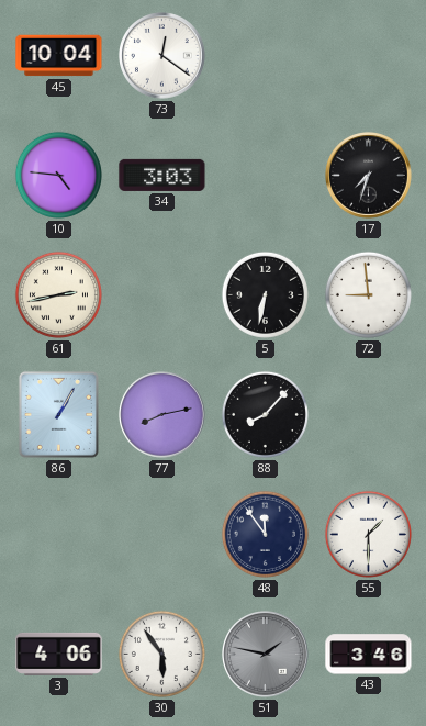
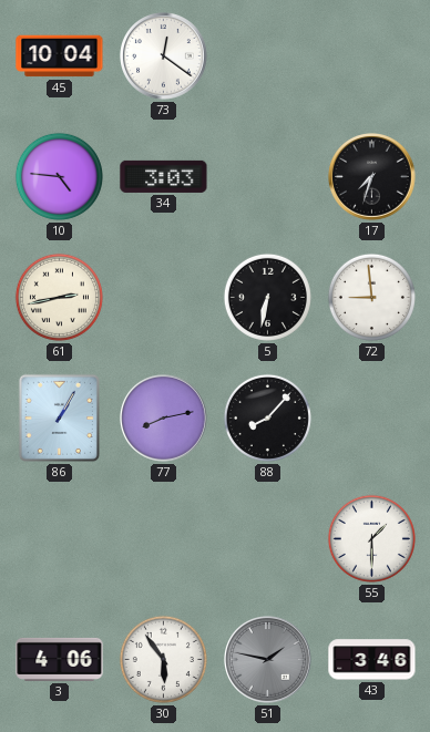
48: 11:54 -> none (265, 534)
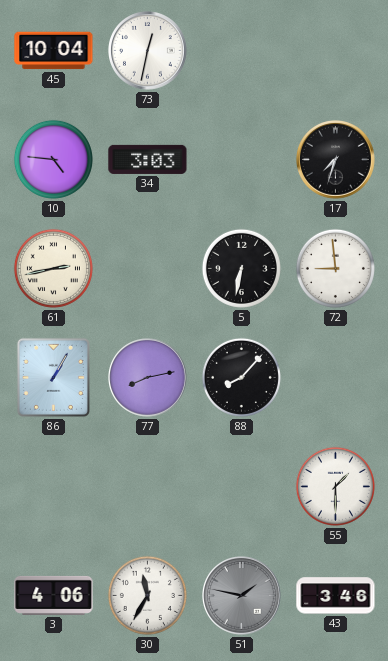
73: 12:21 -> 12:32 (148, 51)
30: 5:54 -> 11:35 (147, 595)
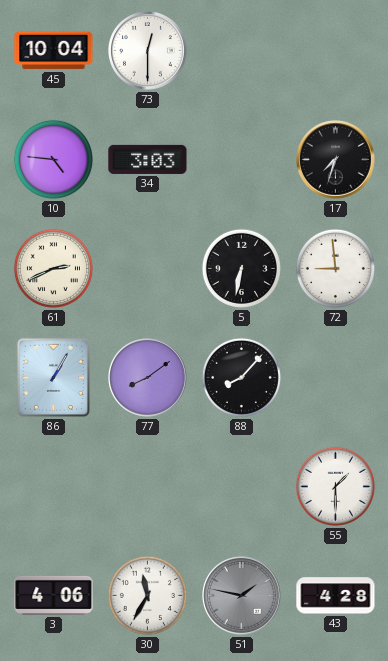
73: 12:32 -> 12:30 (148, 51)
61: 2:43 -> 2:41 (53, 268)
77: 8:13 -> 8:09 (148, 378)
43: 3:46 -> 4:28 (336, 596)
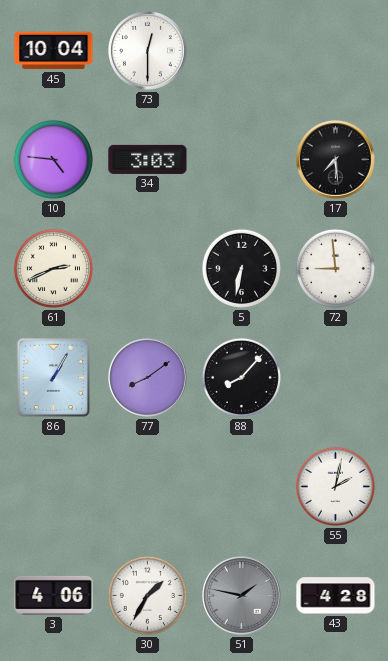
17: 7:33 -> 7:29 (336, 160)
55: 1:30 -> 2:02 (335, 486)
30: 11:35 -> 1:35 (147, 595)
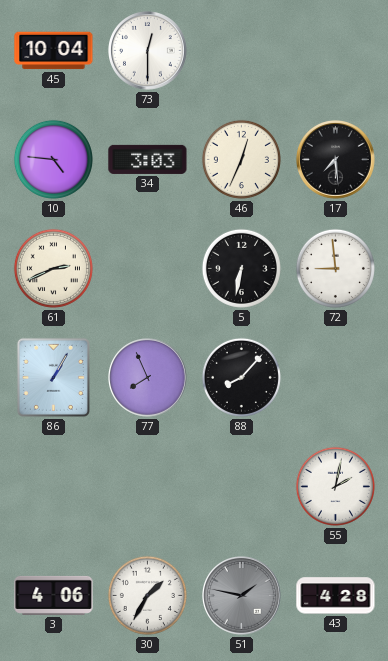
46: none -> 12:34 (241, 159)
77: 8:09 -> 7:56 (148, 378)
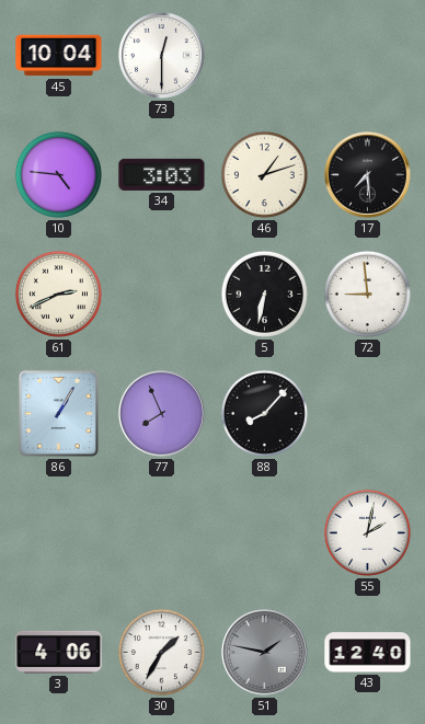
46: 12:34 -> 1:12 (264, 174)
43: 4:28 -> 12:40 (368, 653)
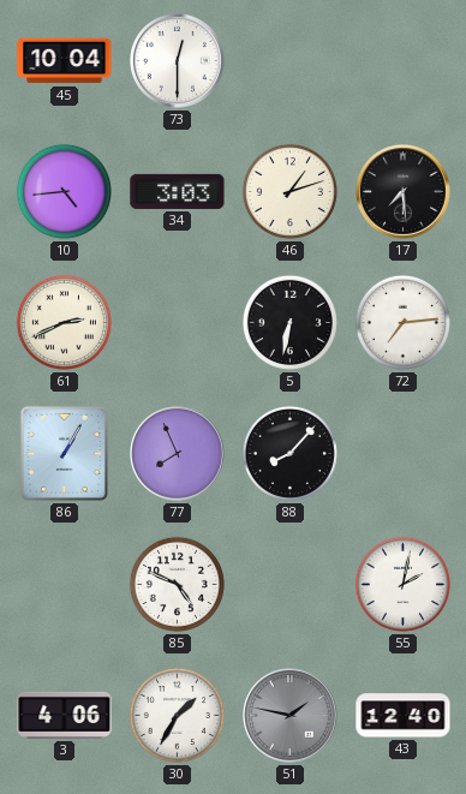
10: 4:46 -> 4:44 (64, 191)
72: 8:59 -> 7:14 (402, 322)
85: none -> 4:49 (177, 584)
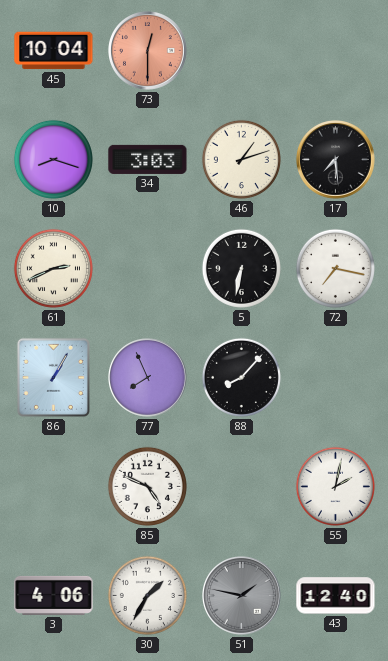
73 dial: white -> salmon (148, 51)
10: 4:44 -> 8:18 (53, 159)
72: 7:14 -> 7:17 (335, 268)
